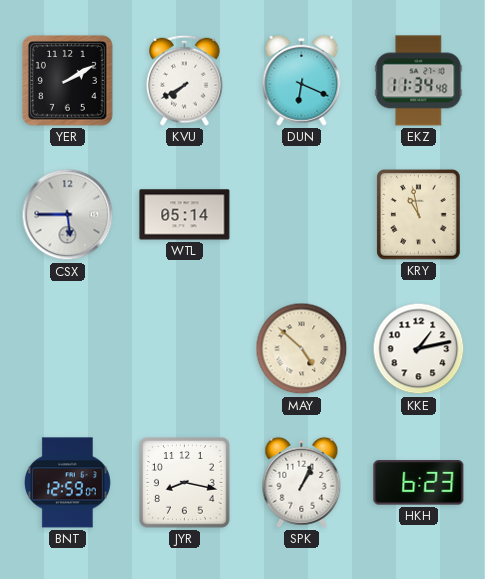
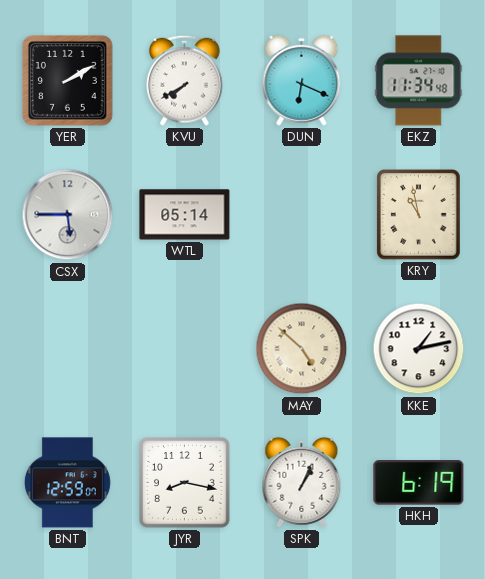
HKH: 6:23 -> 6:19 (419, 483)
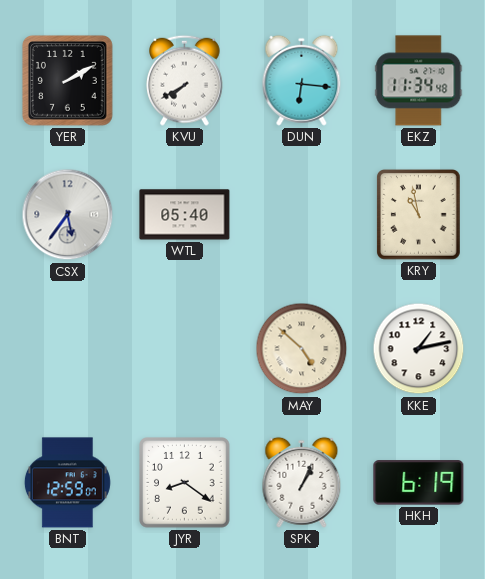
DUN: 6:19 -> 6:16 (302, 80)
CSX: 5:45 -> 5:36 (68, 215)
WTL: 05:14 -> 05:40 (185, 215)
JYR: 8:17 -> 8:21 (185, 483)
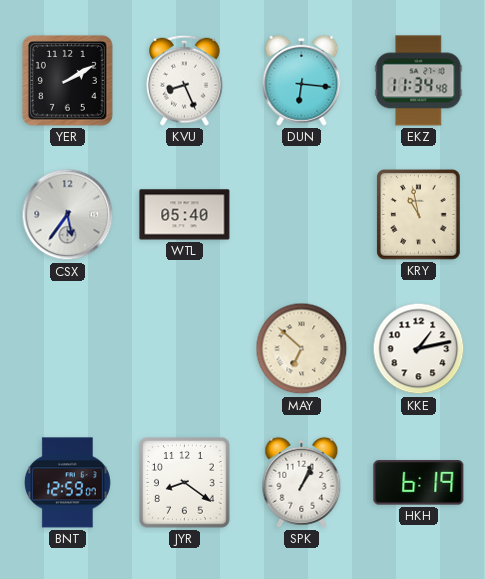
KVU: 7:40 -> 8:26 (185, 80)
MAY: 4:52 -> 6:52 (302, 349)
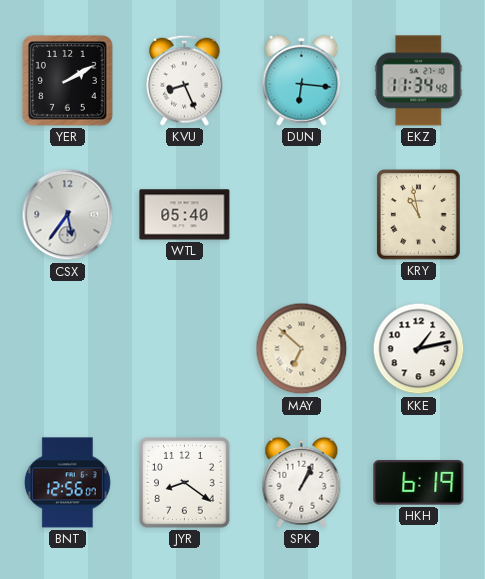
BNT: 12:59 -> 12:56 (67, 483)
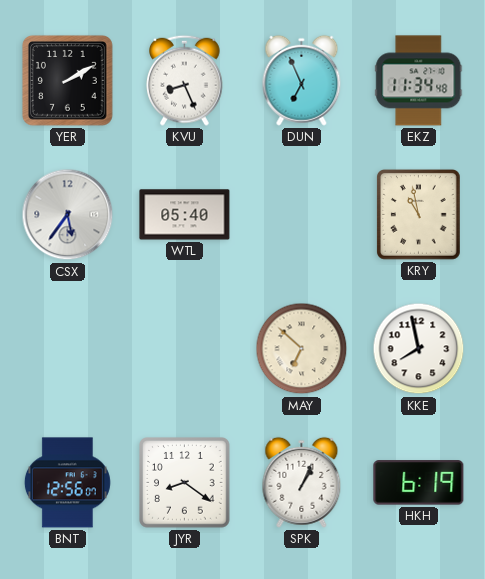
DUN: 6:16 -> 6:56 (302, 80)
KKE: 1:13 -> 7:58 (419, 349)
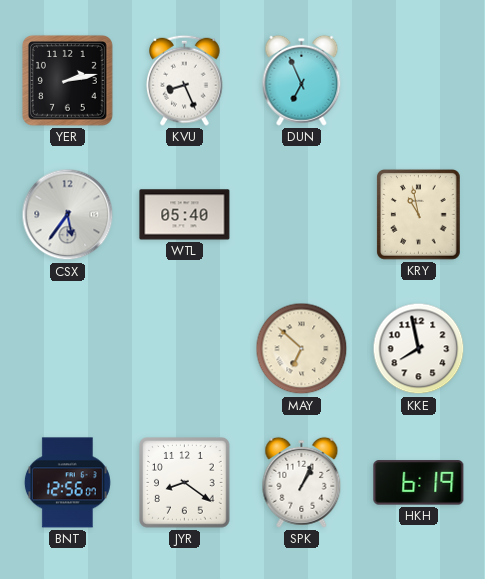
YER: 2:10 -> 2:13 (67, 80)
EKZ: 11:34 -> none (419, 81)
